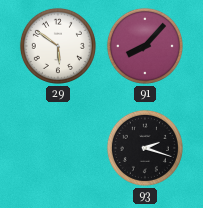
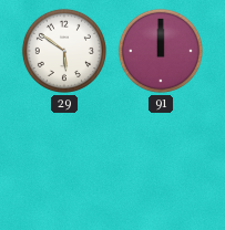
91: 8:07 -> 12:00 (161, 51)
93: 2:18 -> none (145, 148)
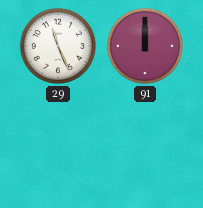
29: 5:51 -> 11:26 (58, 46)
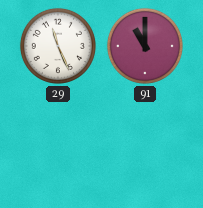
91: 12:00 -> 11:00 (145, 46)
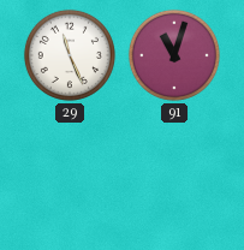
91: 11:00 -> 11:03 (174, 55)
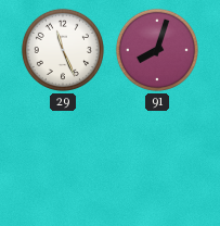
91: 11:03 -> 8:03 (157, 50)
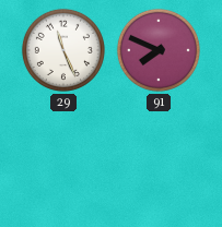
91: 8:03 -> 7:49 (159, 50)
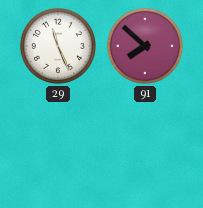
91: 7:49 -> 7:52 (145, 46)
